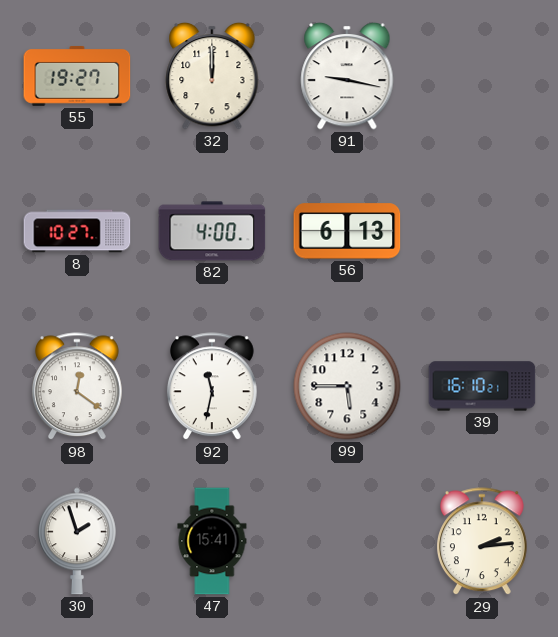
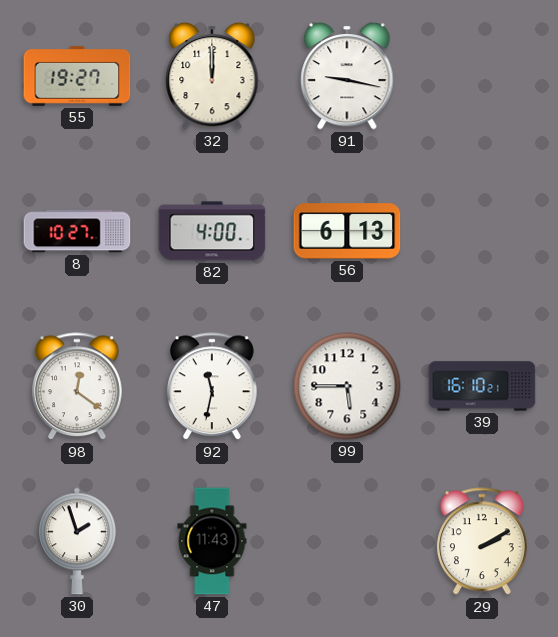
47: 15:41 -> 11:43 (212, 541)
29: 2:14 -> 2:10 (482, 542)
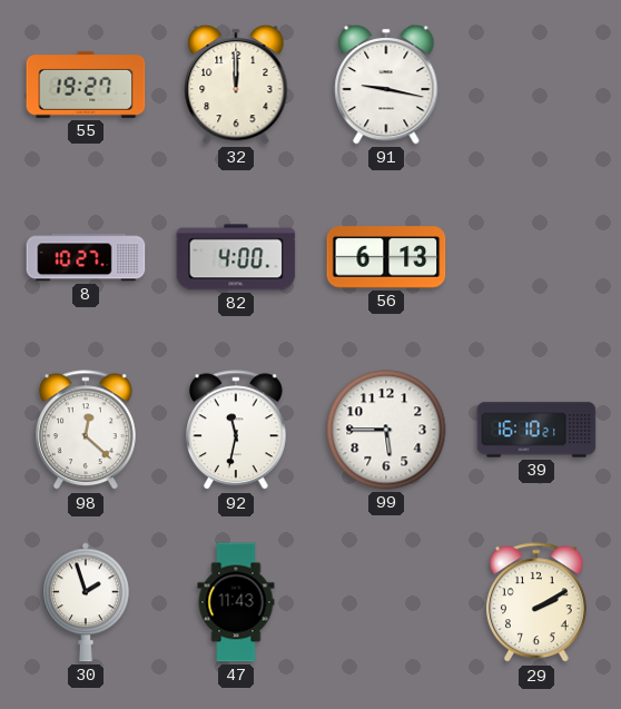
98: 12:21 -> 12:22 (86, 431)
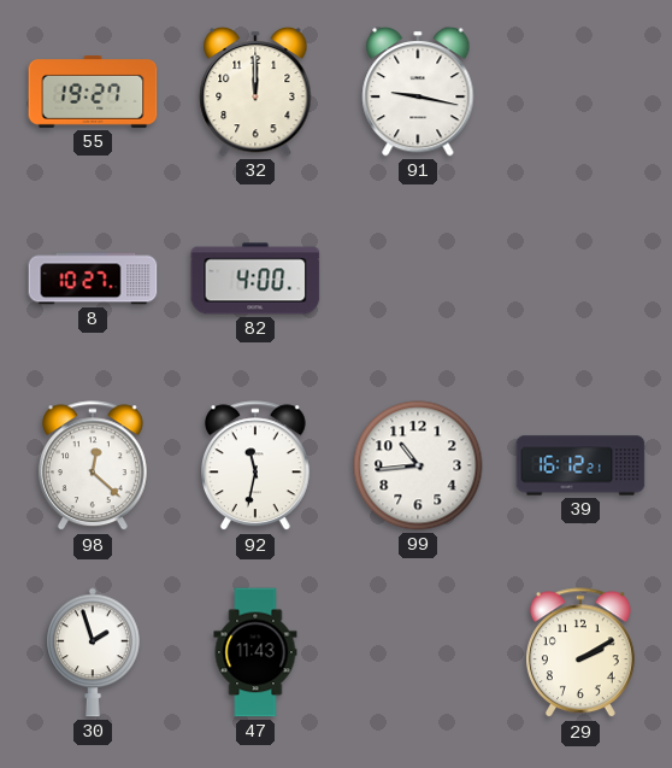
56: 6:13 -> none (386, 257)
99: 5:45 -> 10:44 (418, 465)
39: 16:10 -> 16:12 (580, 465)
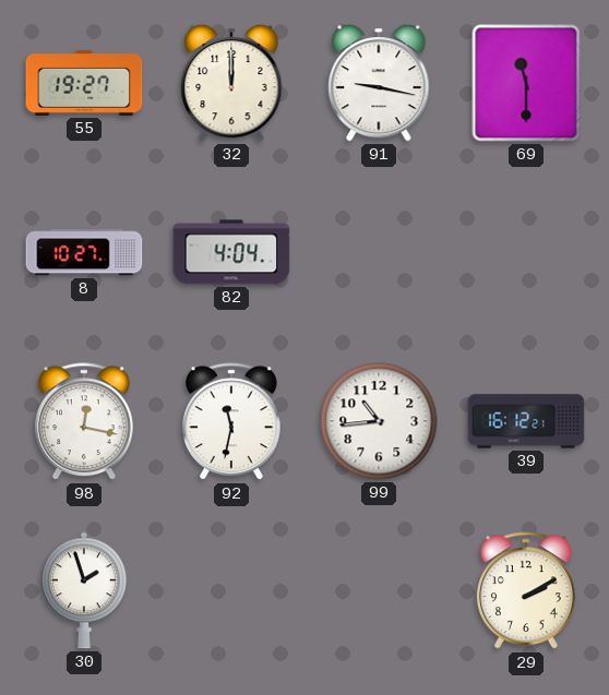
69: none -> 11:30 (526, 83)
82: 4:00 -> 4:04 (231, 252)
98: 12:22 -> 12:17 (84, 422)
47: 11:43 -> none (255, 652)
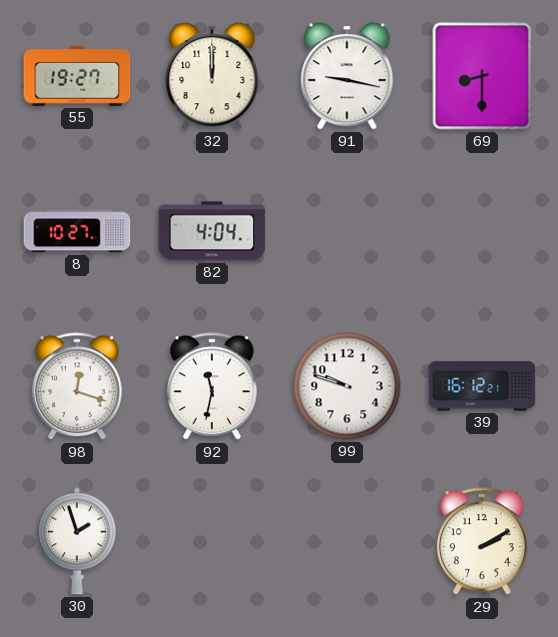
69: 11:30 -> 8:30 (482, 76)
98: 12:17 -> 12:18 (77, 387)
99: 10:44 -> 9:48 (347, 386)
